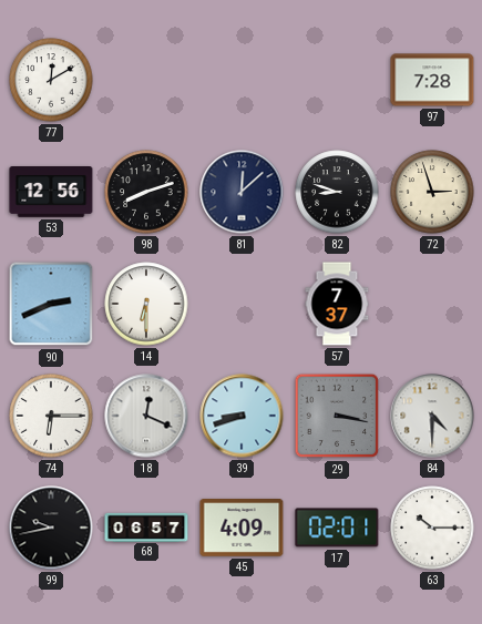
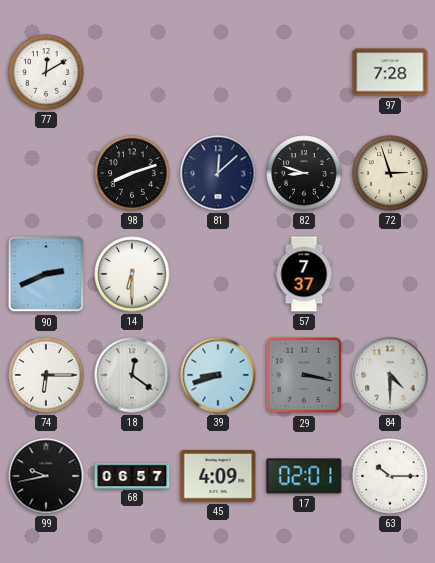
53: 12:56 -> none (51, 192)
18: 12:19 -> 12:21 (132, 375)
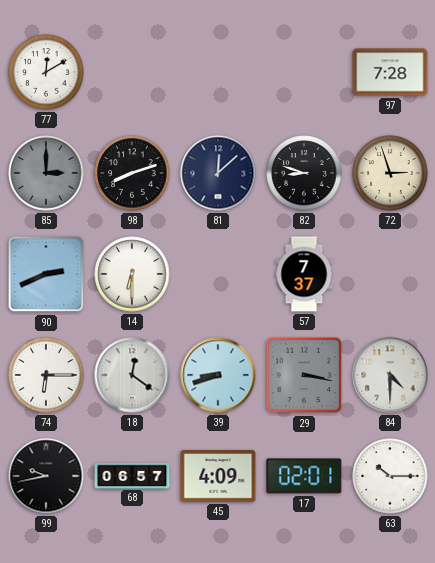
85: none -> 3:00 (46, 173)
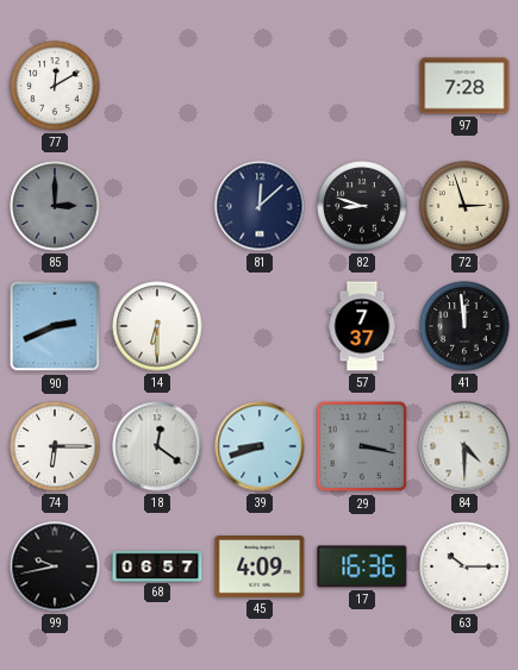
98: 8:12 -> none (132, 173)
41: none -> 11:59 (464, 326)
17: 02:01 -> 16:36 (362, 566)
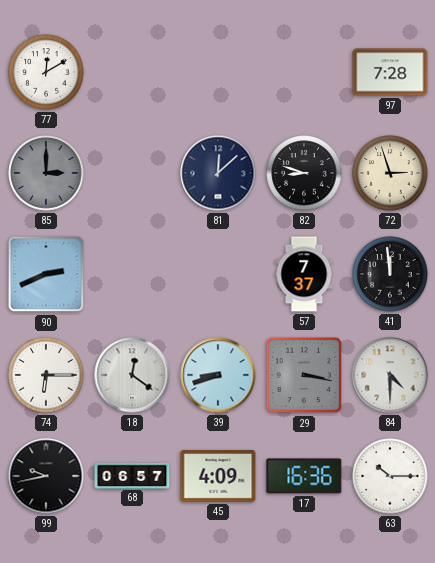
14: 6:30 -> none (157, 326)
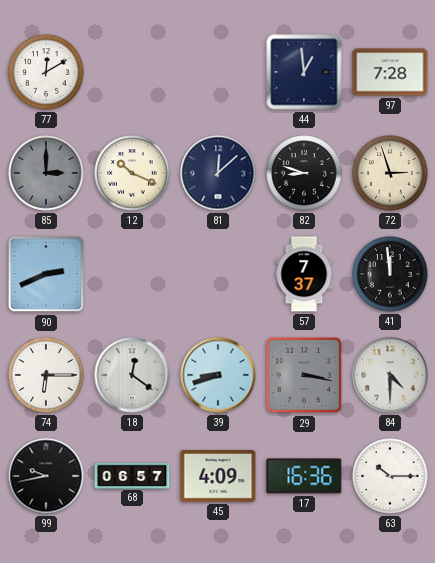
44: none -> 12:59 (304, 72)
12: none -> 10:19 (132, 173)
